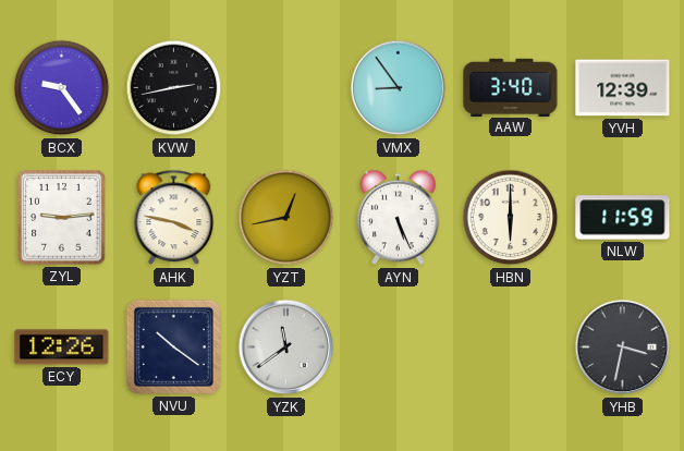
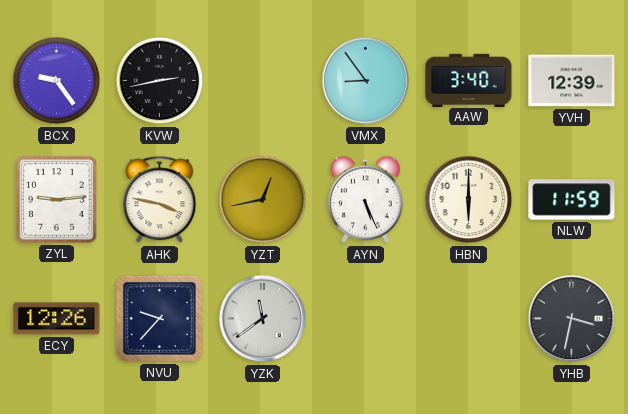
NVU: 10:21 -> 9:37 (159, 318)
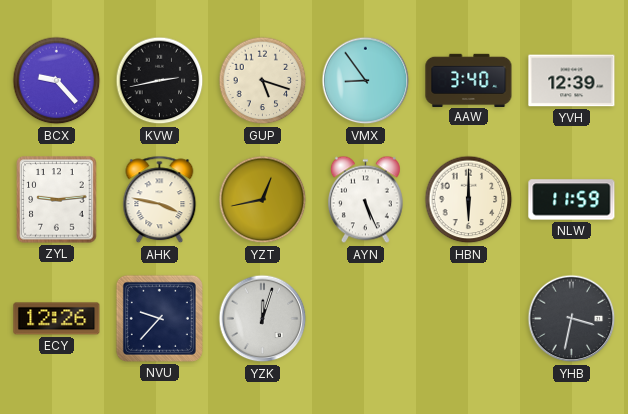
BCX: 9:24 -> 9:23 (57, 81)
GUP: none -> 5:18 (263, 81)
YZK: 11:39 -> 12:03 (263, 319)
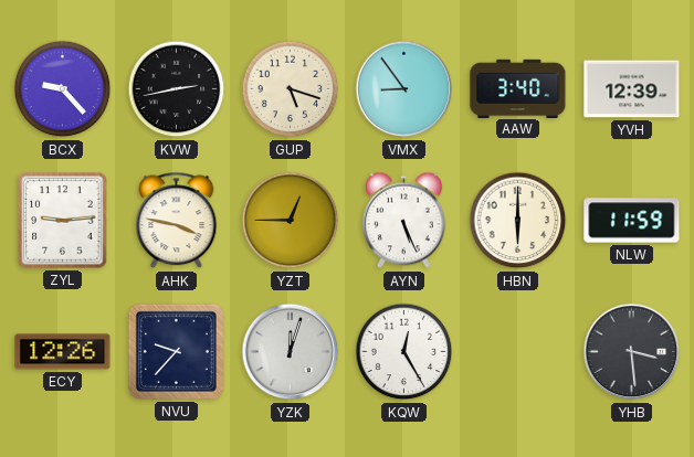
YZT: 12:43 -> 12:45 (291, 221)
KQW: none -> 12:25 (404, 352)
YHB: 3:32 -> 3:29 (632, 352)
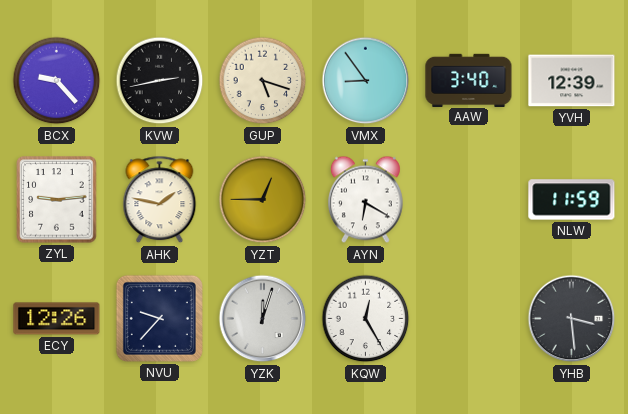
AHK: 3:47 -> 1:47 (160, 200)
AYN: 5:26 -> 6:20 (365, 200)
HBN: 6:00 -> none (518, 221)
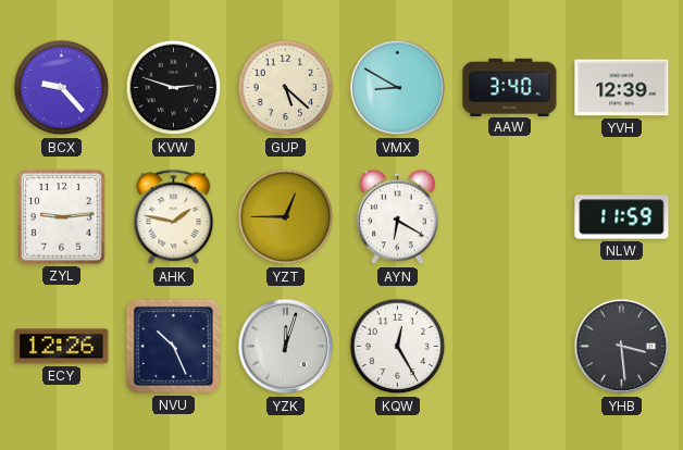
KVW: 2:43 -> 2:48 (174, 88)
GUP: 5:18 -> 5:22 (286, 88)
VMX: 8:54 -> 8:50 (398, 88)
NVU: 9:37 -> 10:26 (173, 346)
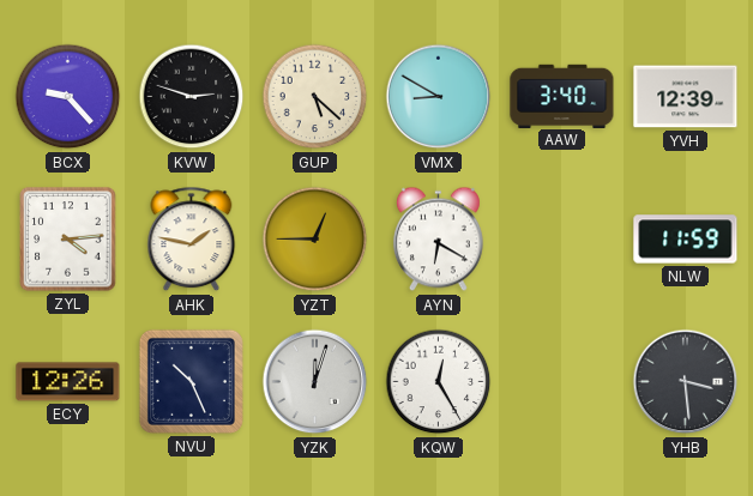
ZYL: 9:14 -> 4:14 (68, 240)
